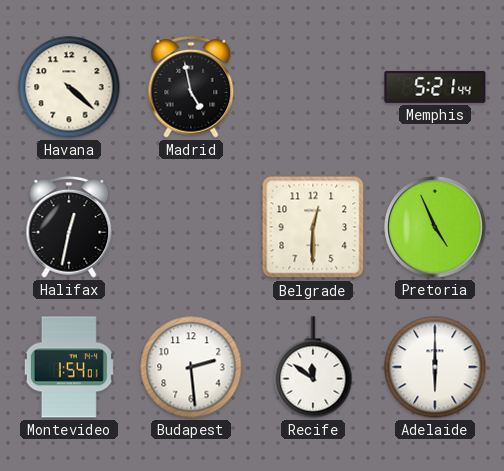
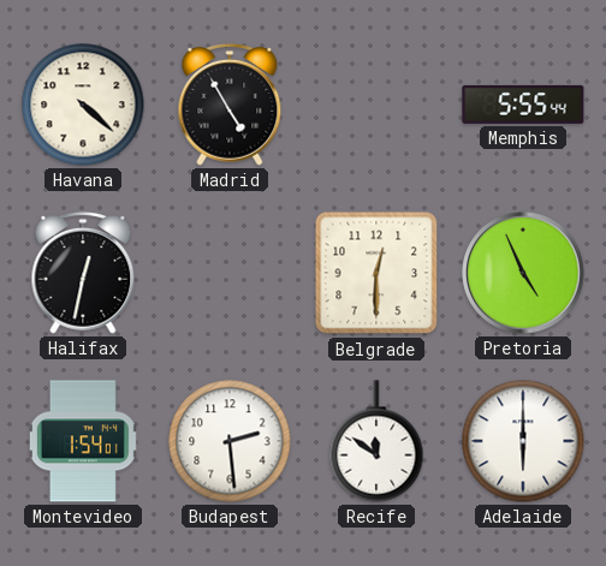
Madrid: 4:58 -> 4:55 (230, 106)
Memphis: 5:21 -> 5:55 (523, 105)
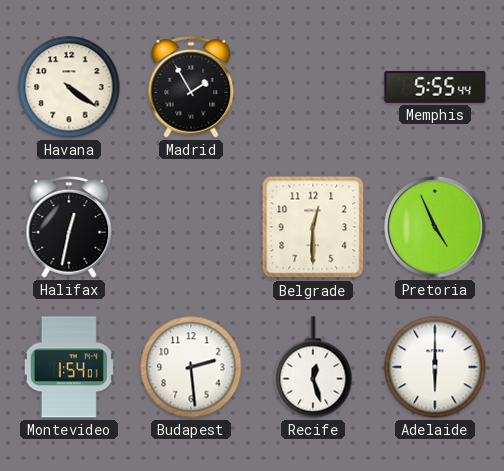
Havana: 4:22 -> 4:21 (69, 87)
Madrid: 4:55 -> 1:55 (191, 88)
Recife: 11:51 -> 12:27 (313, 367)
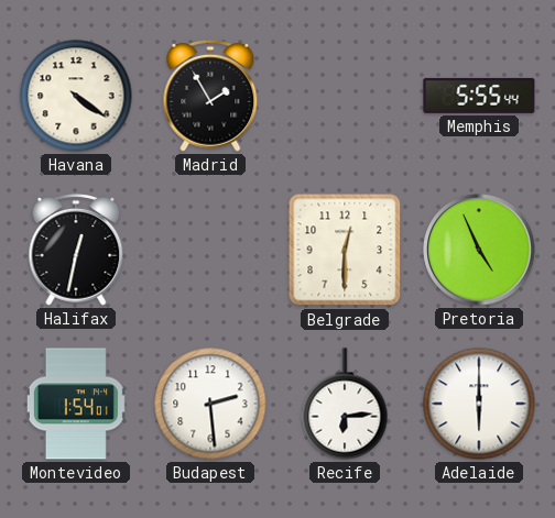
Recife: 12:27 -> 6:14 (345, 404)
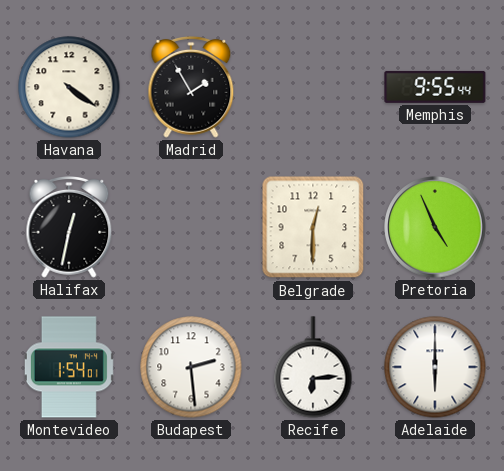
Memphis: 5:55 -> 9:55 (435, 87)
